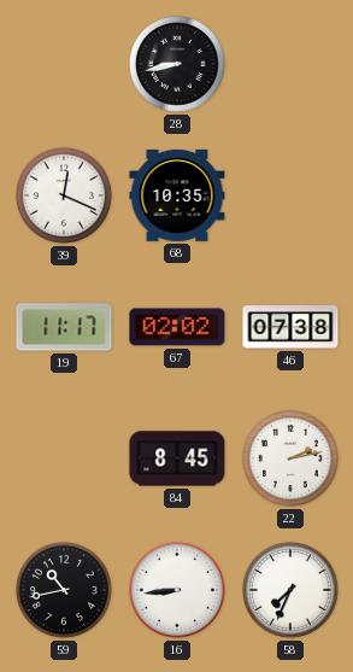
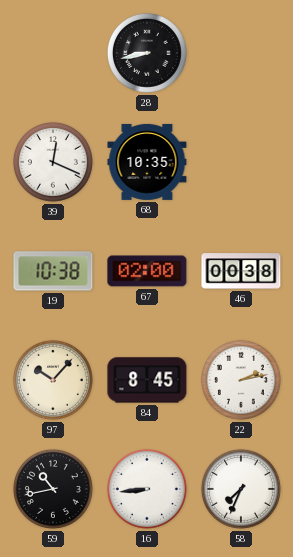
19: 11:17 -> 10:38 (53, 271)
67: 02:02 -> 02:00 (147, 271)
46: 07:38 -> 00:38 (241, 271)
97: none -> 10:07 (53, 380)
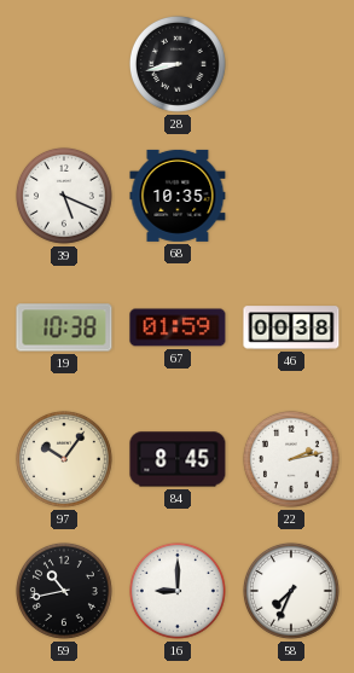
39: 12:19 -> 5:19 (64, 196)
67: 02:00 -> 01:59 (178, 327)
97: 10:07 -> 10:06 (64, 459)
16: 8:44 -> 9:00 (178, 591)
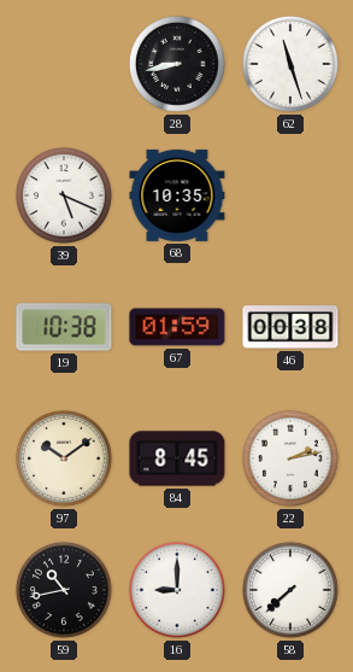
62: none -> 11:27 (290, 64)
97: 10:06 -> 10:09 (64, 458)
58: 7:34 -> 7:38 (290, 590)
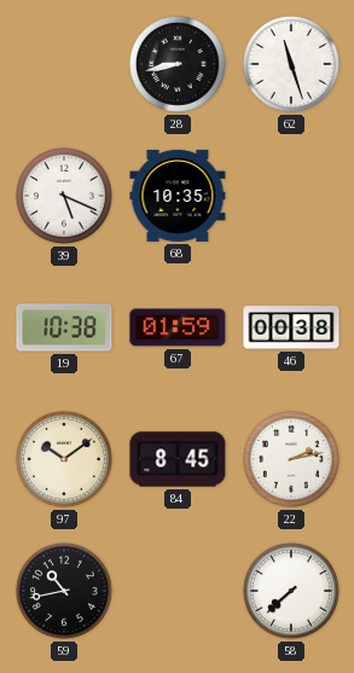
16: 9:00 -> none (177, 590)
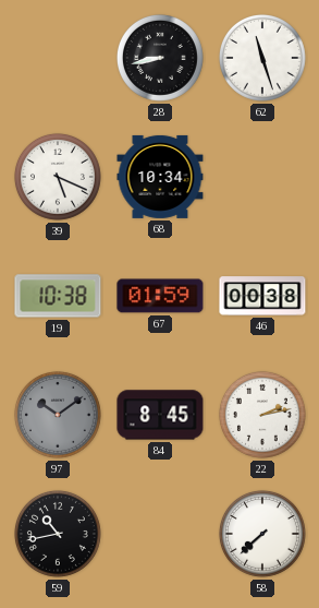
68: 10:35 -> 10:34 (160, 177)
97 dial: cream -> grey (58, 415)
